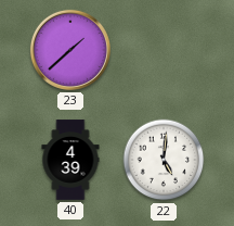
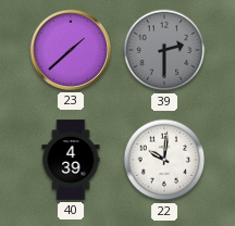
39: none -> 2:30 (164, 50)
22: 5:01 -> 10:01 (164, 160)
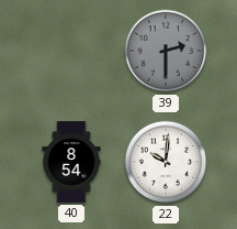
23: 1:38 -> none (71, 50)
40: 4:39 -> 8:54 (71, 162)
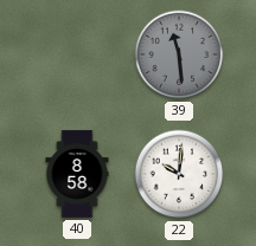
39: 2:30 -> 11:29 (179, 54)
40: 8:54 -> 8:58 (77, 174)
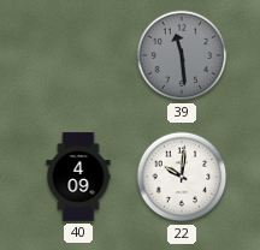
40: 8:58 -> 4:09 (78, 177)
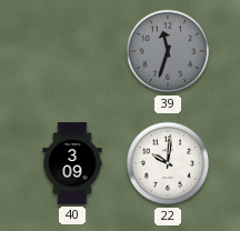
39: 11:29 -> 11:33 (168, 51)
40: 4:09 -> 3:09 (72, 163)
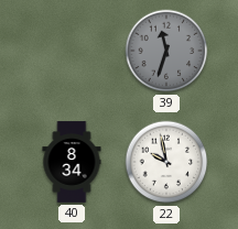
40: 3:09 -> 8:34 (72, 162)
22: 10:01 -> 9:58 (166, 162)
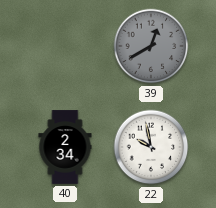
39: 11:33 -> 12:40 (151, 46)
40: 8:34 -> 2:34 (65, 147)
